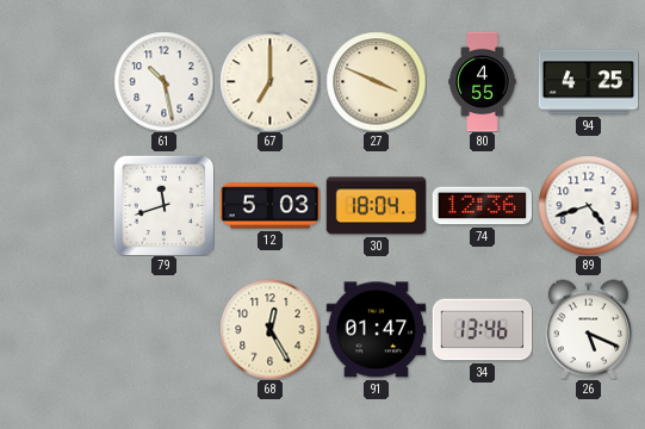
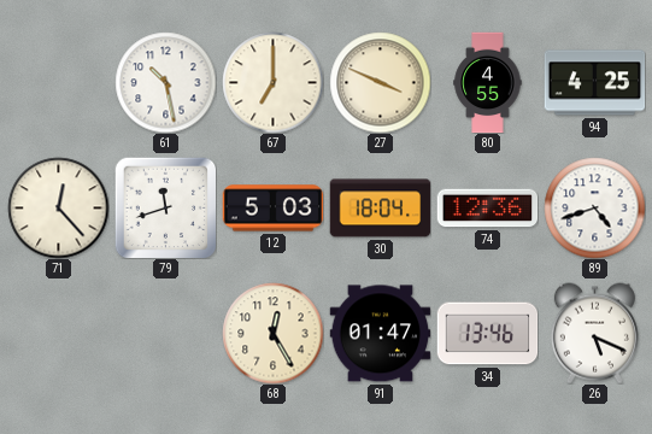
71: none -> 12:23 (58, 207)
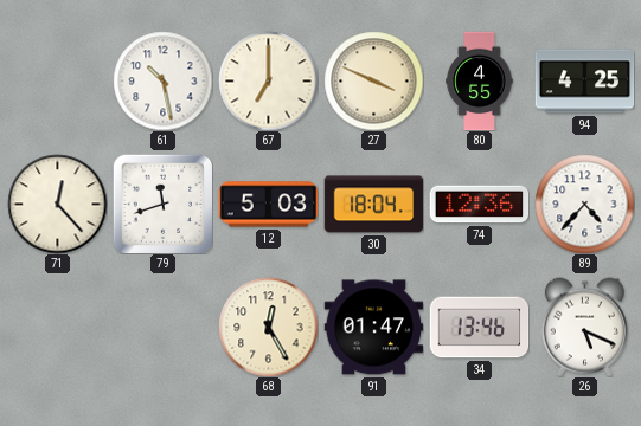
89: 4:42 -> 4:37 (584, 204)
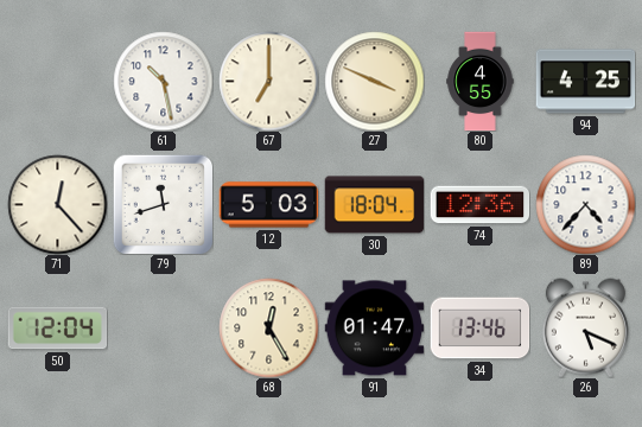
50: none -> 12:04 (57, 329)
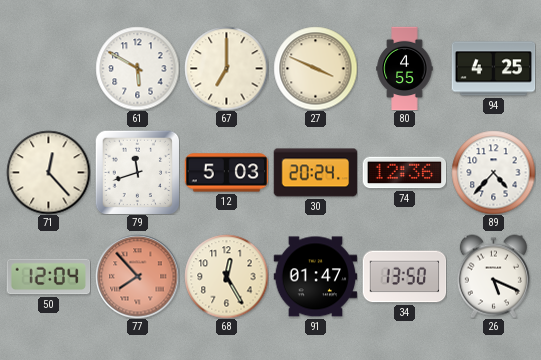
61: 10:28 -> 5:50 (137, 68)
30: 18:04 -> 20:24 (315, 173)
77: none -> 7:53 (137, 276)
34: 13:46 -> 13:50 (404, 277)
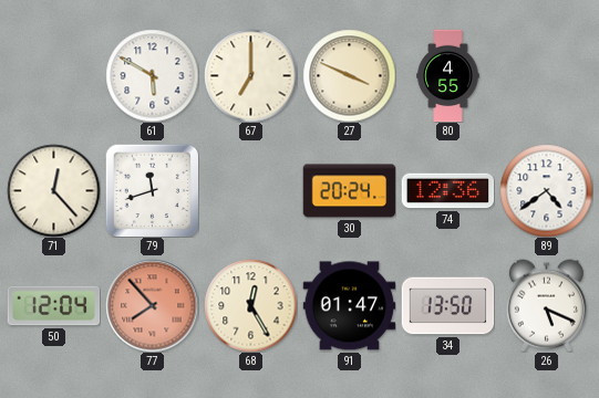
94: 4:25 -> none (493, 69)
12: 5:03 -> none (226, 173)
89: 4:37 -> 4:39 (546, 190)
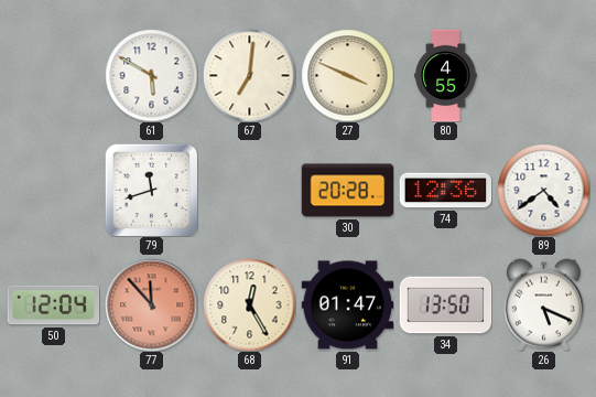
67: 7:00 -> 7:01 (249, 75)
71: 12:23 -> none (53, 190)
30: 20:24 -> 20:28 (347, 191)
77: 7:53 -> 11:53 (151, 304)
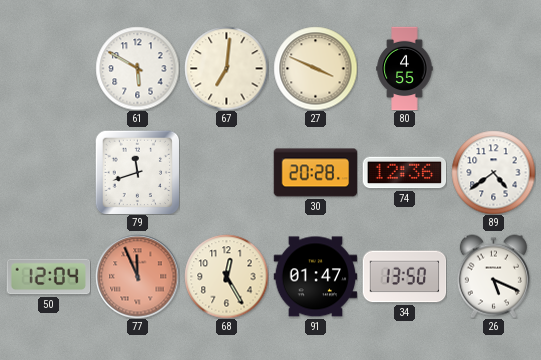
77: 11:53 -> 11:56 (137, 276)
